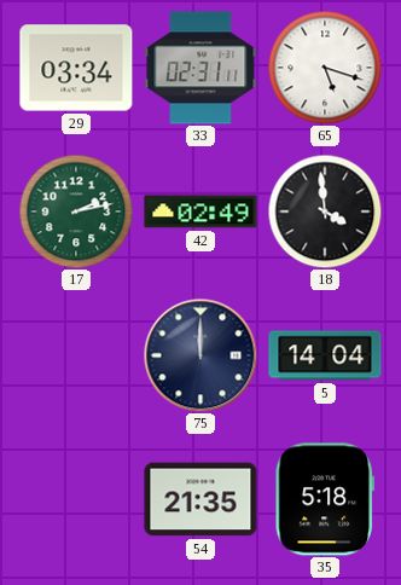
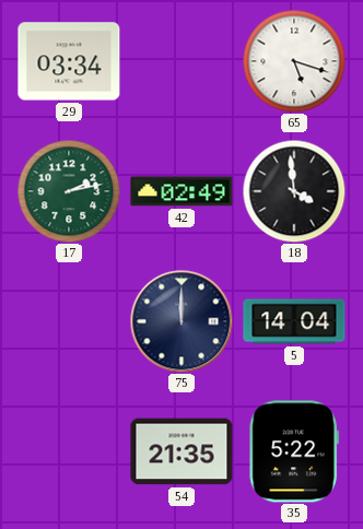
33: 02:31 -> none (200, 68)
35: 5:18 -> 5:22 (294, 451)
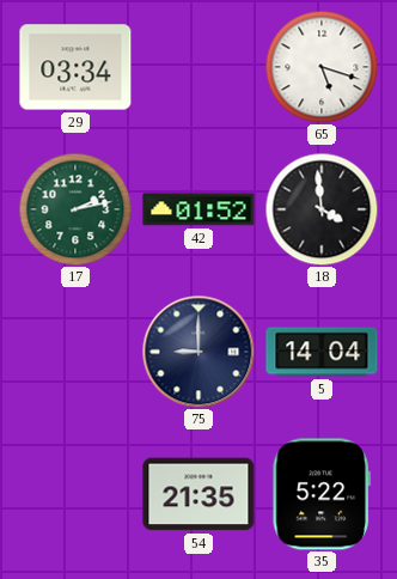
42: 02:49 -> 01:52 (198, 209)
75: 12:00 -> 9:00 (198, 352)
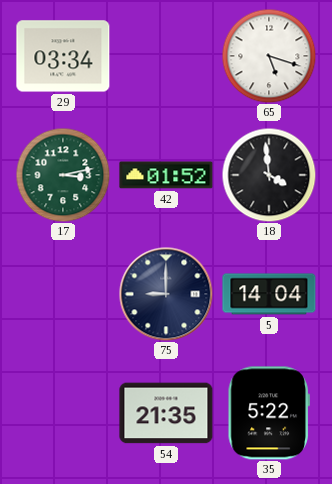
17: 2:13 -> 3:13 (63, 175)
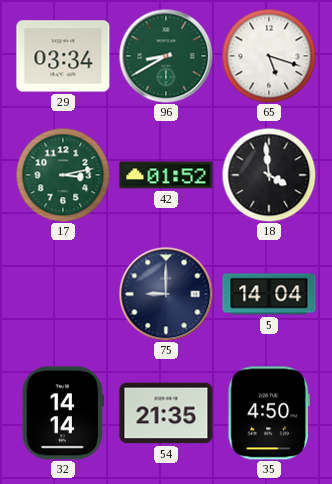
96: none -> 8:40 (166, 56)
32: none -> 14:14 (63, 413)
35: 5:22 -> 4:50 (269, 413)
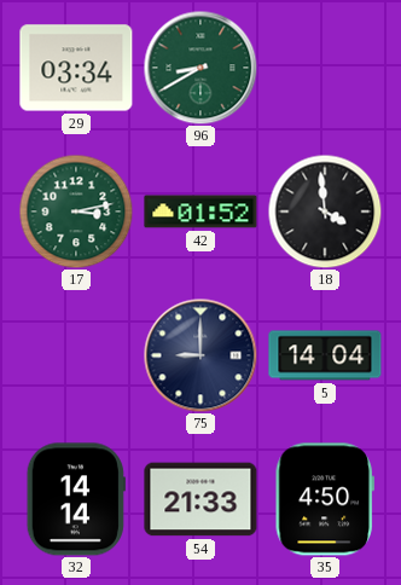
65: 5:18 -> none (269, 56)
54: 21:35 -> 21:33 (200, 499)
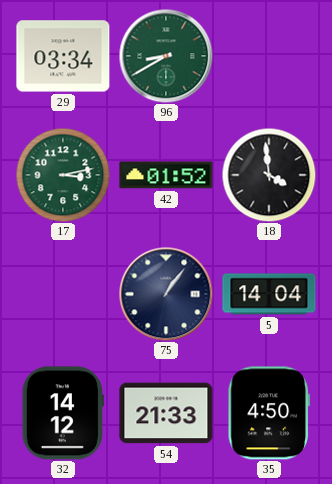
75: 9:00 -> 1:06 (166, 294)
32: 14:14 -> 14:12 (63, 413)
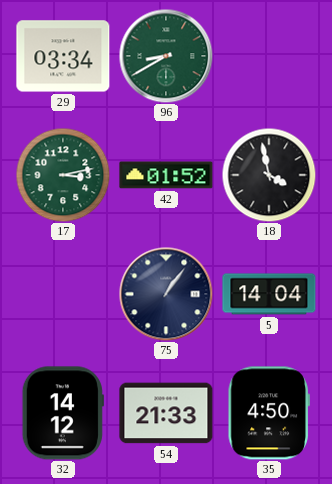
18: 3:59 -> 3:58 (269, 175)
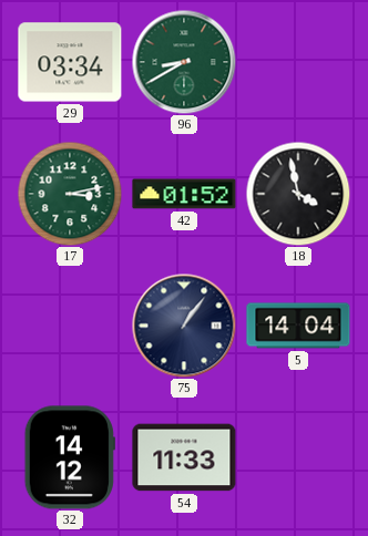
54: 21:33 -> 11:33 (184, 457)
35: 4:50 -> none (269, 413)
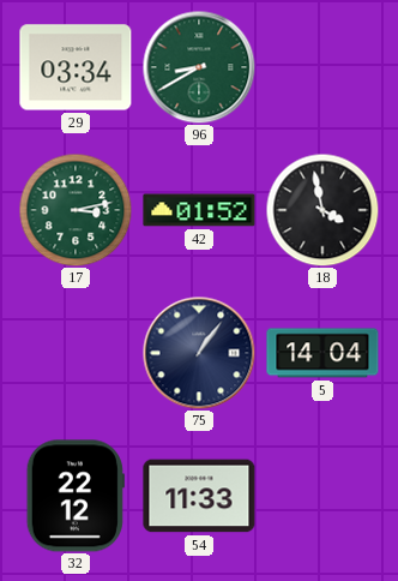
32: 14:12 -> 22:12 (76, 496)
